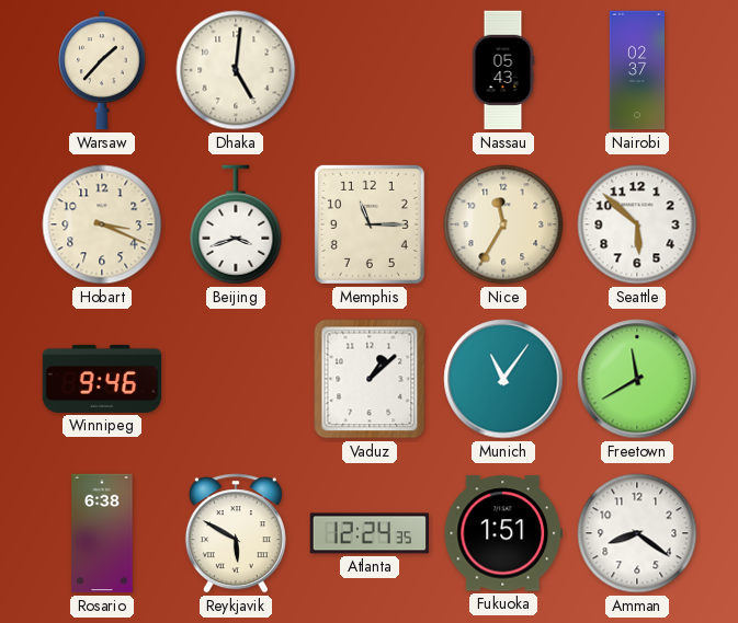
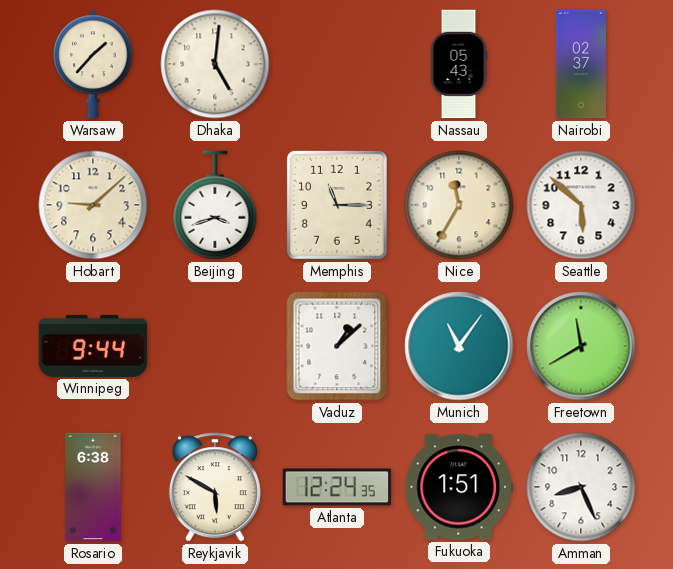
Hobart: 3:19 -> 9:08 (93, 205)
Winnipeg: 9:46 -> 9:44 (93, 346)
Amman: 8:21 -> 8:26 (581, 487)
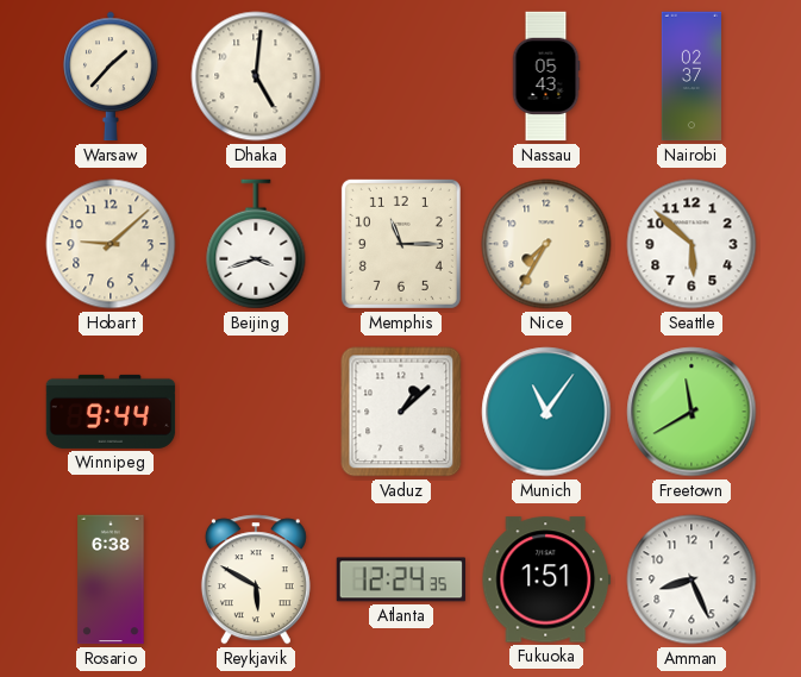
Nice: 11:35 -> 7:35 (546, 244)
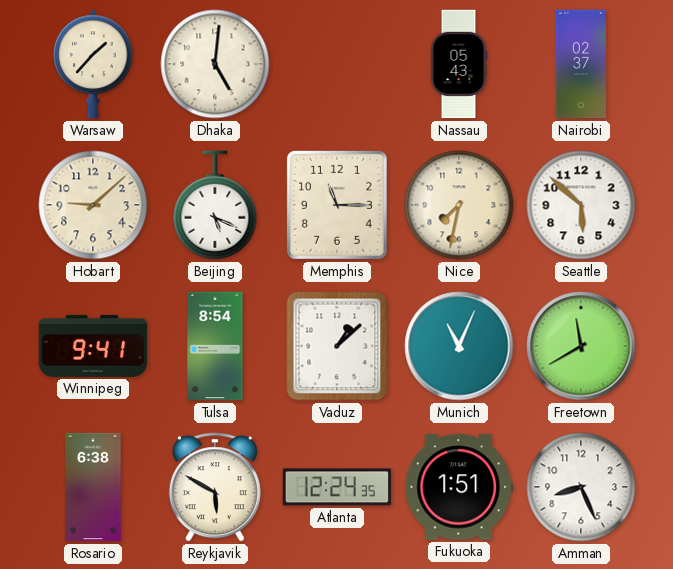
Beijing: 3:42 -> 5:19 (215, 205)
Nice: 7:35 -> 7:32 (459, 205)
Winnipeg: 9:44 -> 9:41 (93, 346)
Tulsa: none -> 8:54 (215, 346)
Munich: 11:06 -> 11:04 (459, 346)
